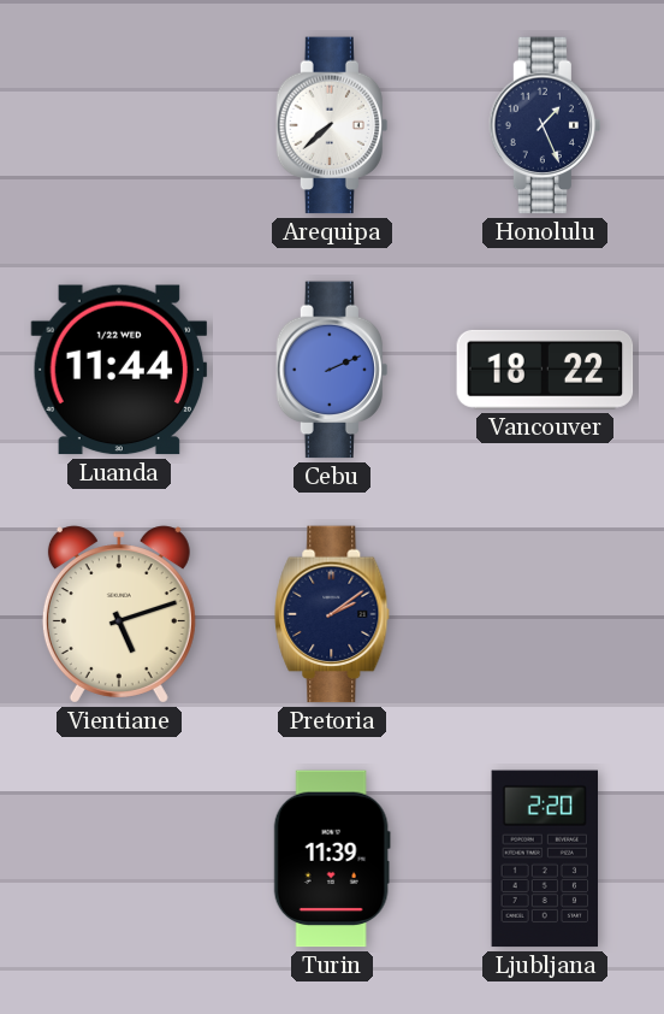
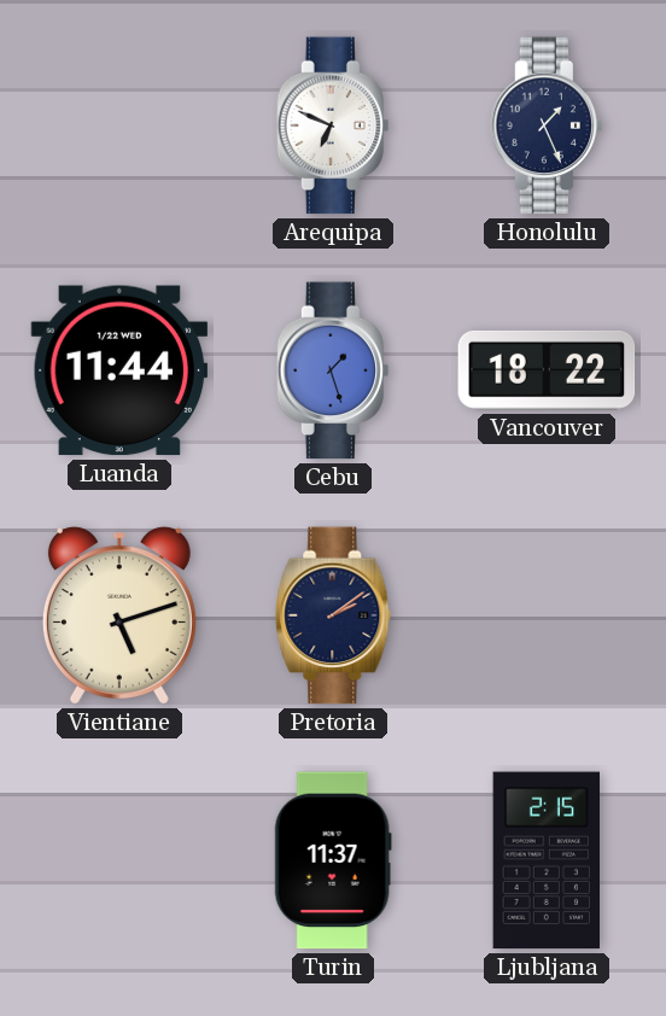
Arequipa: 7:38 -> 6:49 (332, 125)
Cebu: 2:11 -> 1:27 (332, 370)
Turin: 11:39 -> 11:37 (333, 860)
Ljubljana: 2:20 -> 2:15 (547, 860)
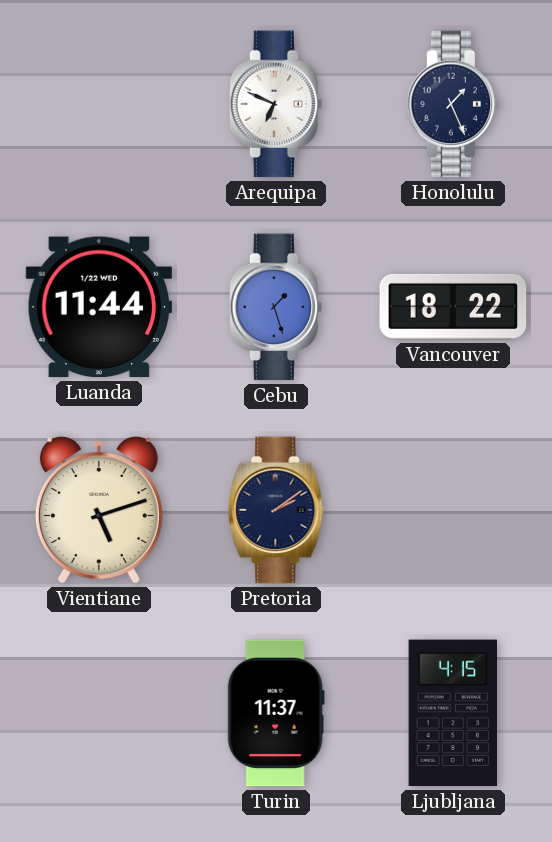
Ljubljana: 2:15 -> 4:15 (453, 713)
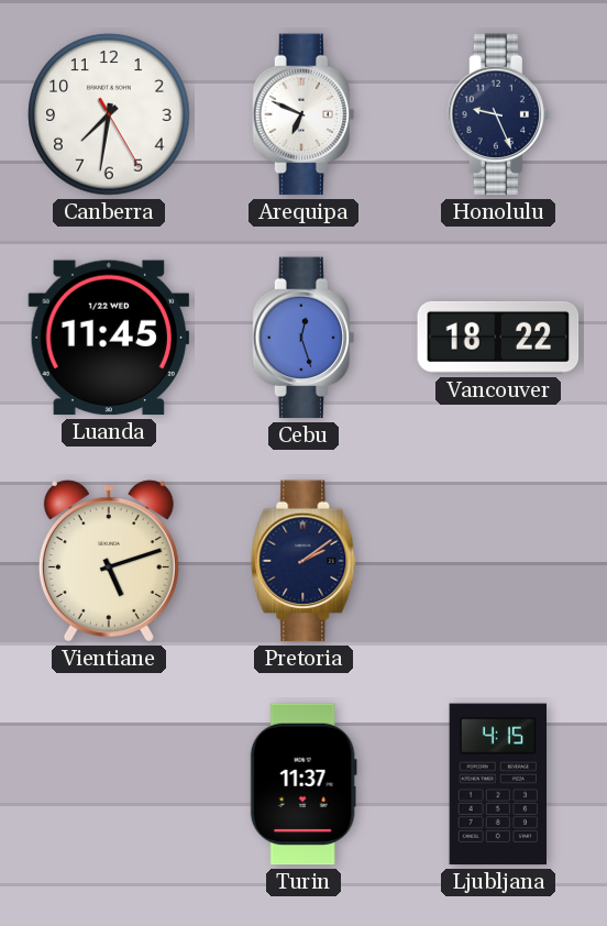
Canberra: none -> 7:31 (109, 114)
Honolulu: 1:26 -> 9:26 (497, 114)
Luanda: 11:44 -> 11:45 (109, 338)
Cebu: 1:27 -> 12:27 (302, 338)
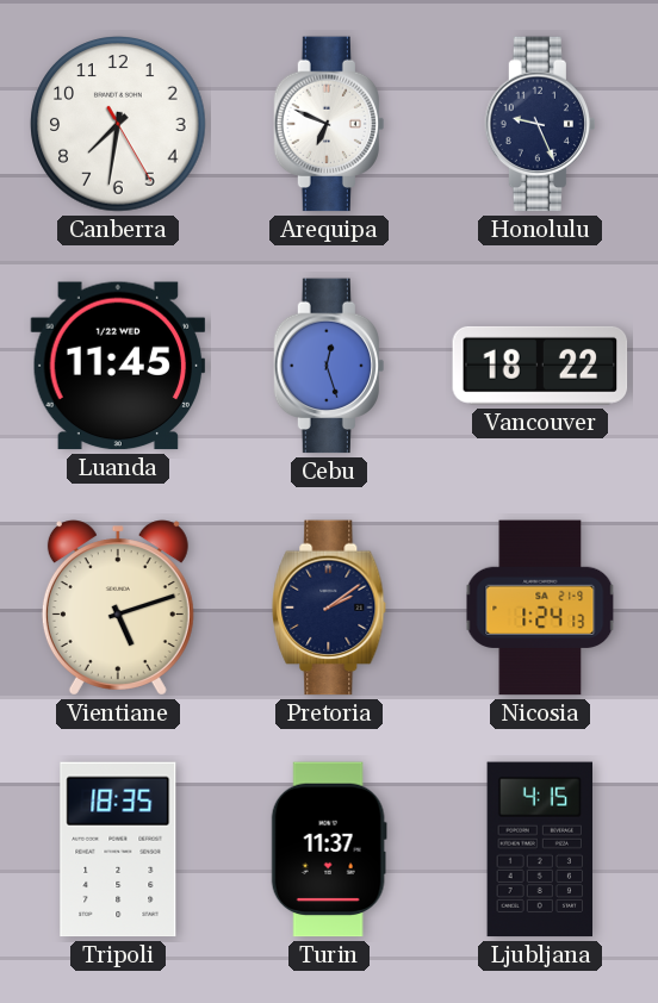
Nicosia: none -> 1:24 (540, 608)
Tripoli: none -> 18:35 (118, 849)
